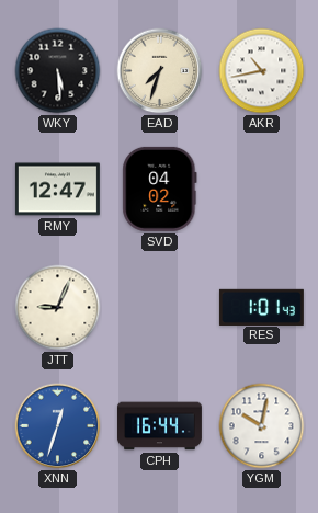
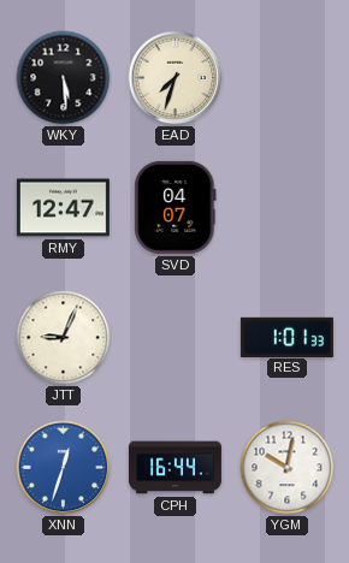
AKR: 10:43 -> none (262, 71)
SVD: 04:02 -> 04:07 (176, 207)
RES: 1:01:43 -> 1:01:33 (286, 337)
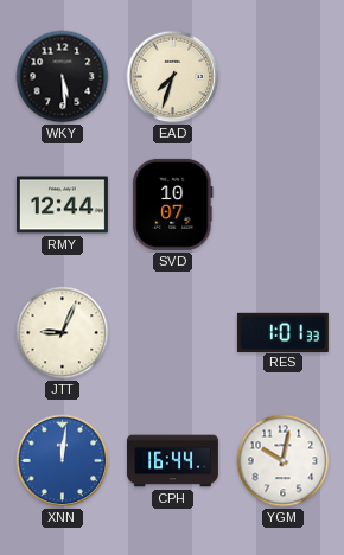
RMY: 12:47 -> 12:44 (62, 205)
SVD: 04:07 -> 10:07 (173, 204)
XNN: 12:33 -> 12:01 (63, 461)
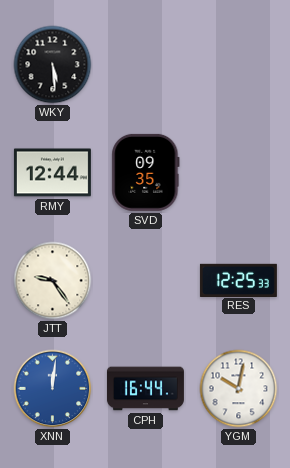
EAD: 7:33 -> none (173, 77)
SVD: 10:07 -> 09:35 (146, 172)
JTT: 9:04 -> 9:24 (53, 281)
RES: 1:01 -> 12:25 (238, 280)
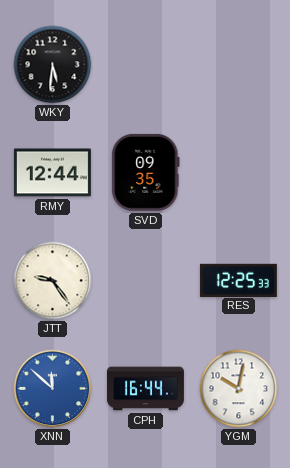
WKY: 5:29 -> 5:31 (53, 65)
XNN: 12:01 -> 11:52 (53, 389)
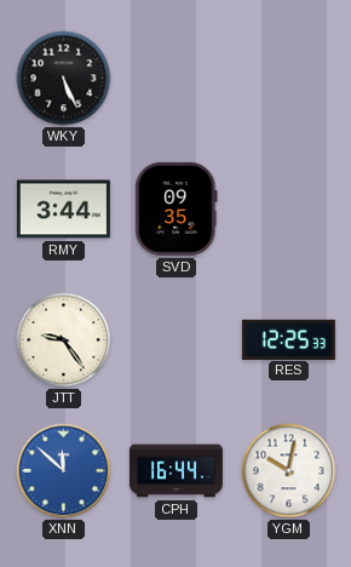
WKY: 5:31 -> 5:26 (64, 79)
RMY: 12:44 -> 3:44 (63, 210)
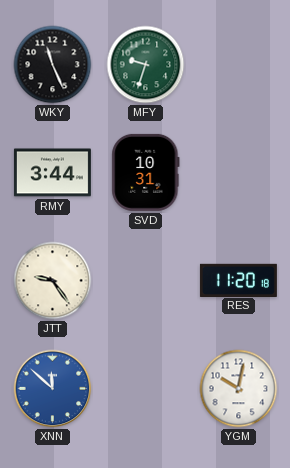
WKY: 5:26 -> 11:26 (53, 65)
MFY: none -> 9:33 (146, 65)
SVD: 09:35 -> 10:31 (146, 172)
RES: 12:25 -> 11:20 (238, 280)
CPH: 16:44 -> none (175, 471)
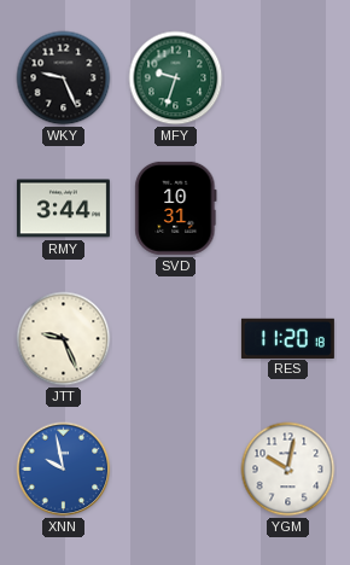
WKY: 11:26 -> 9:26 (64, 78)
JTT: 9:24 -> 9:26 (64, 339)
XNN: 11:52 -> 9:58 (64, 470)
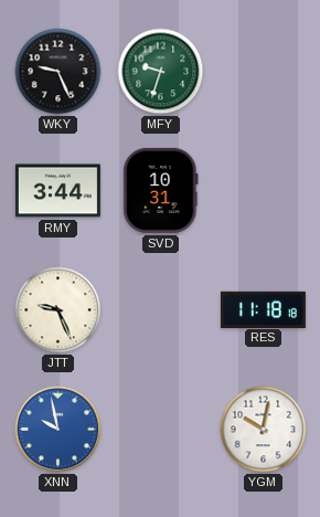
RES: 11:20 -> 11:18 (263, 309)
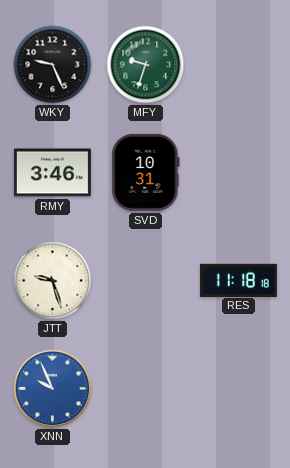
RMY: 3:44 -> 3:46 (52, 173)
JTT: 9:26 -> 9:27 (53, 281)
XNN: 9:58 -> 9:56 (53, 389)
YGM: 10:02 -> none (264, 430)
